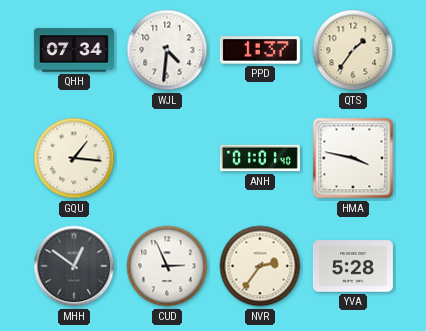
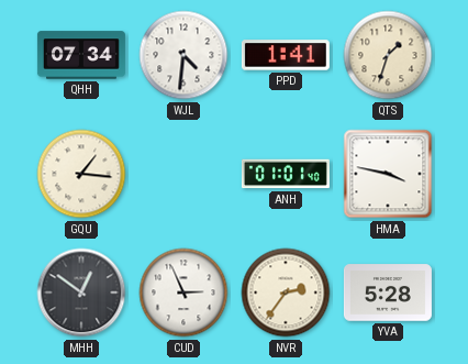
PPD: 1:37 -> 1:41 (286, 55)
QTS: 1:36 -> 1:33 (388, 55)
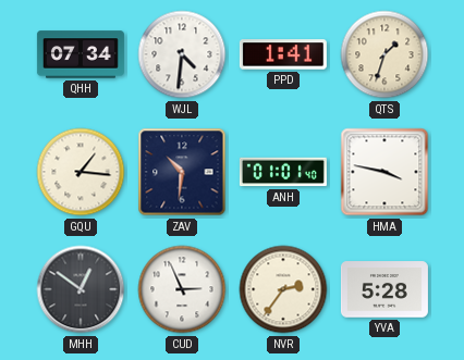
ZAV: none -> 10:31 (182, 172)
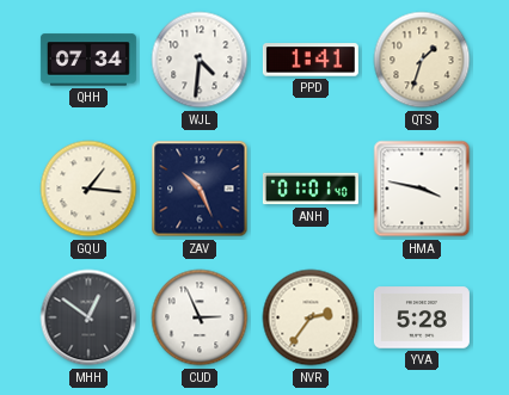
ZAV: 10:31 -> 10:26 (200, 189)
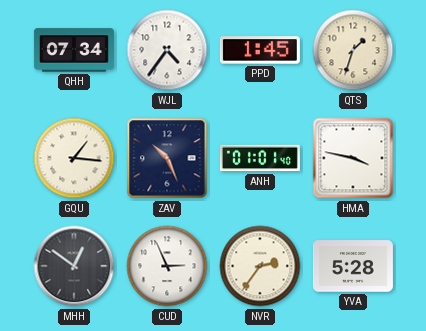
WJL: 4:31 -> 4:36 (167, 50)
PPD: 1:41 -> 1:45 (260, 50)
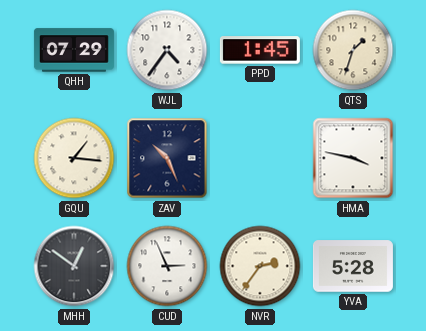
QHH: 07:34 -> 07:29 (74, 50)
ANH: 01:01 -> none (260, 158)
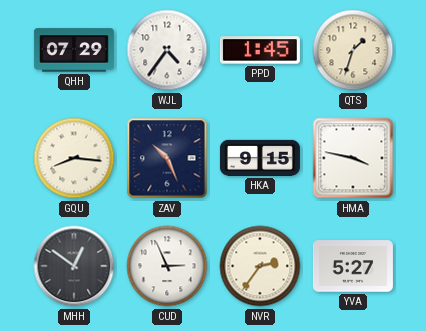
GQU: 1:16 -> 8:16 (74, 158)
HKA: none -> 9:15 (260, 158)
YVA: 5:28 -> 5:27 (353, 266)
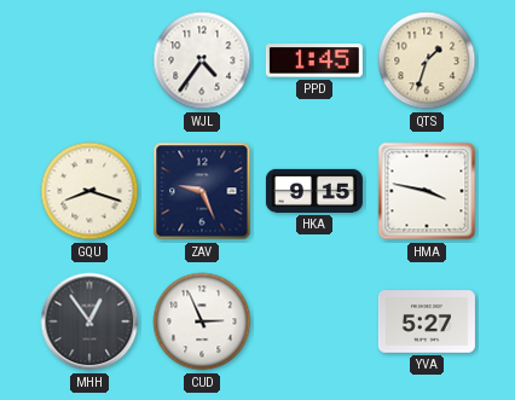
QHH: 07:29 -> none (74, 50)
GQU: 8:16 -> 8:18 (89, 191)
ZAV: 10:26 -> 9:26 (202, 191)
MHH: 12:51 -> 12:54 (89, 321)
NVR: 2:36 -> none (260, 266)
